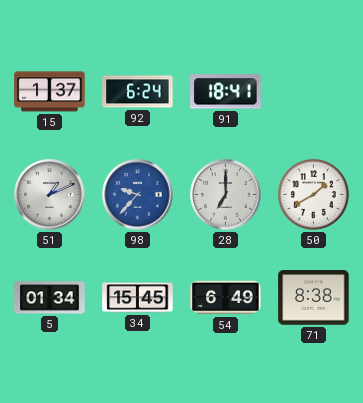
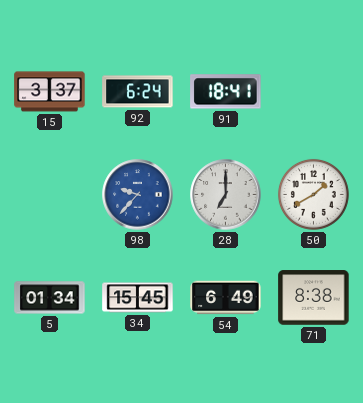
15: 1:37 -> 3:37 (50, 92)
51: 1:11 -> none (50, 195)
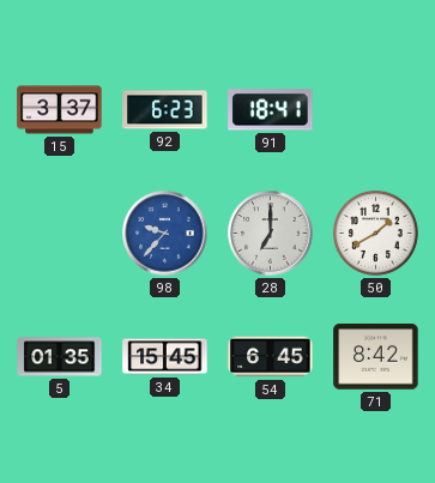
92: 6:24 -> 6:23 (165, 110)
5: 01:34 -> 01:35 (60, 357)
54: 6:49 -> 6:45 (271, 357)
71: 8:38 -> 8:42 (376, 357)
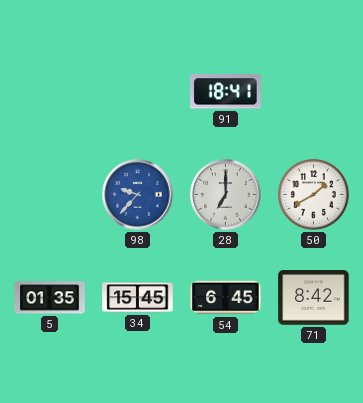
15: 3:37 -> none (60, 110)
92: 6:23 -> none (165, 110)
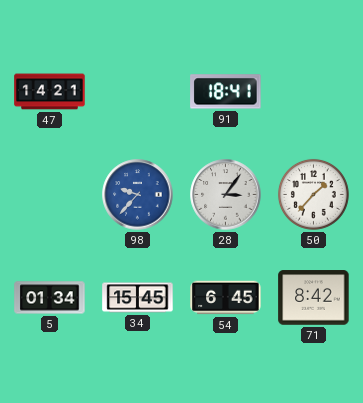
47: none -> 14:21 (50, 92)
28: 7:00 -> 3:06 (226, 195)
50: 1:40 -> 1:37 (313, 194)
5: 01:35 -> 01:34 (50, 298)
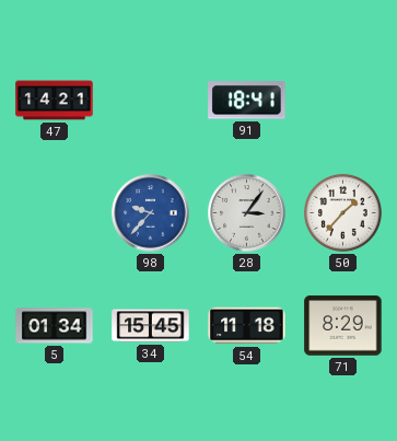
54: 6:45 -> 11:18 (247, 326)
71: 8:42 -> 8:29 (343, 326)
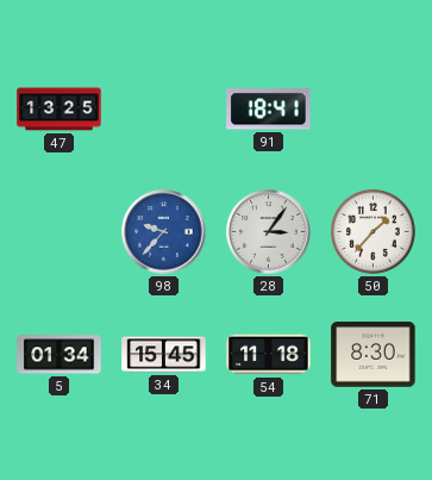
47: 14:21 -> 13:25 (60, 110)
71: 8:29 -> 8:30 (374, 355)
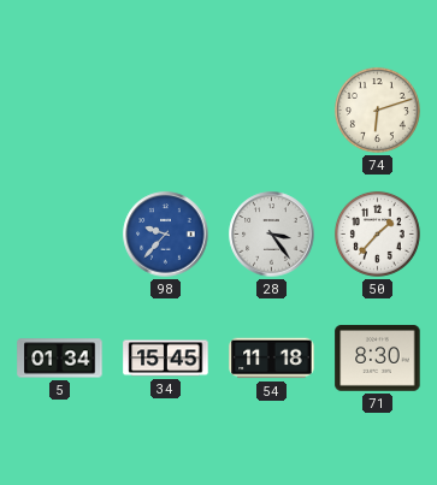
47: 13:25 -> none (60, 110)
91: 18:41 -> none (269, 110)
74: none -> 6:12 (377, 110)
28: 3:06 -> 3:24 (272, 235)
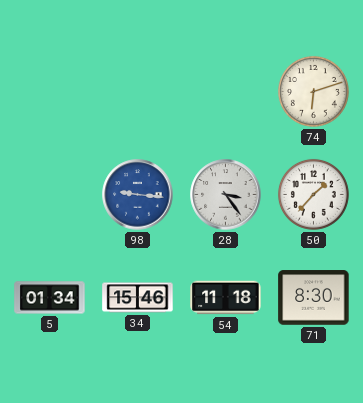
98: 9:37 -> 9:16 (138, 195)
34: 15:45 -> 15:46 (138, 298)
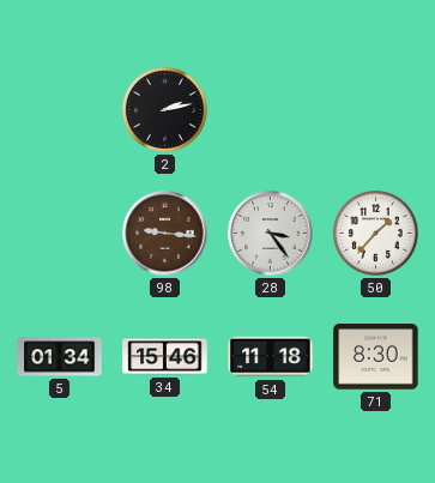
2: none -> 2:13 (164, 109)
74: 6:12 -> none (313, 91)
98 dial: blue -> brown (165, 234)
